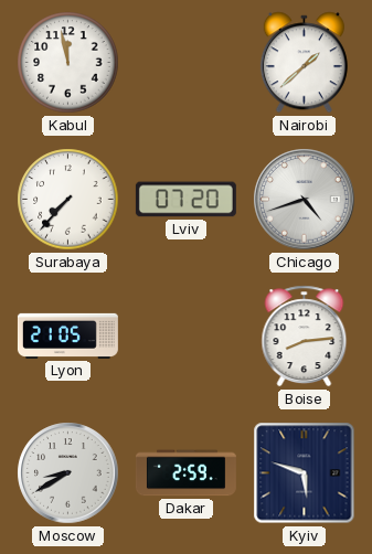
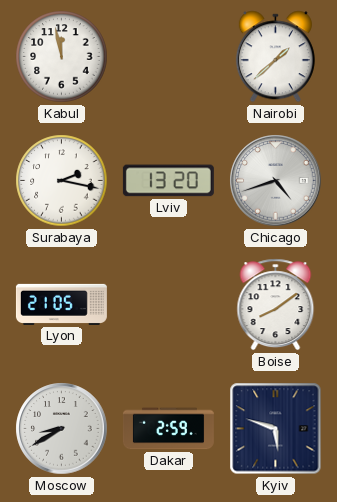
Surabaya: 7:37 -> 2:17 (62, 181)
Lviv: 07:20 -> 13:20 (168, 181)
Boise: 8:14 -> 8:09 (276, 305)
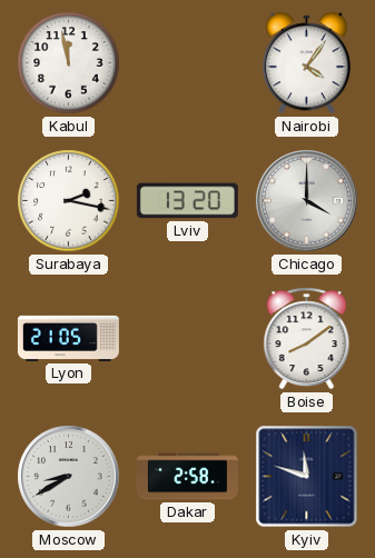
Nairobi: 1:38 -> 4:06 (306, 63)
Chicago: 4:42 -> 4:00 (307, 201)
Dakar: 2:59 -> 2:58 (187, 477)
Kyiv: 5:48 -> 11:48 (307, 477)
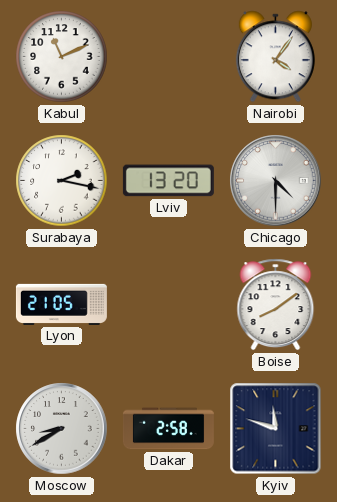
Kabul: 11:58 -> 11:11 (62, 57)
Chicago: 4:00 -> 4:30 (276, 181)
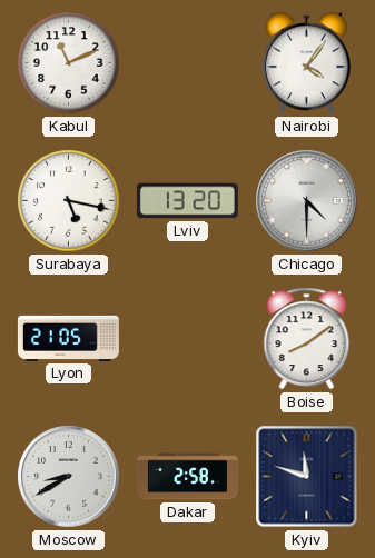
Surabaya: 2:17 -> 5:17 (69, 201)
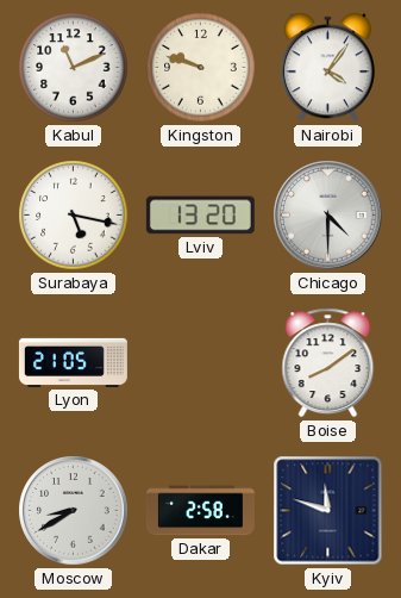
Kingston: none -> 9:48 (201, 68)
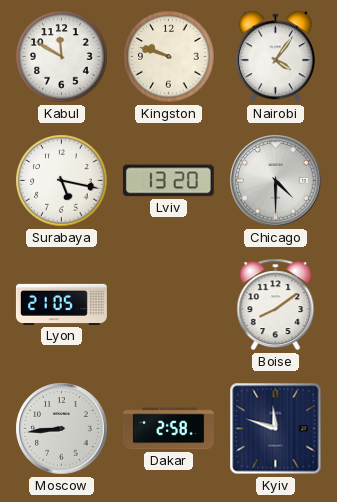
Kabul: 11:11 -> 11:50 (62, 57)
Moscow: 8:40 -> 8:44 (62, 429)
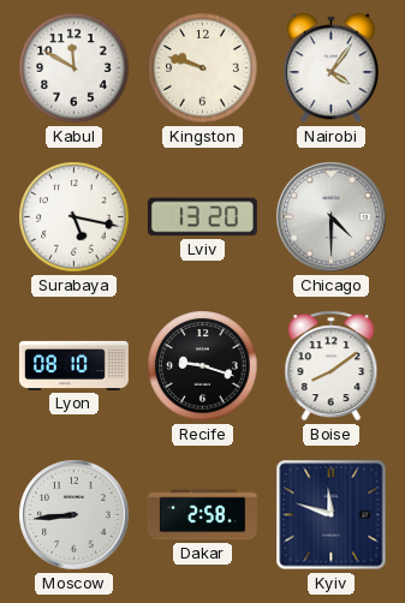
Lyon: 21:05 -> 08:10 (73, 365)
Recife: none -> 9:18 (203, 366)
